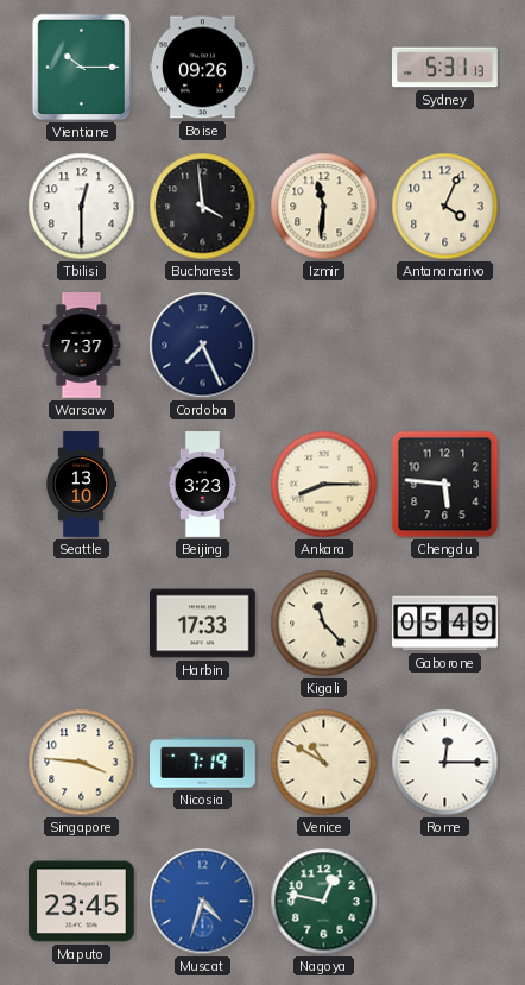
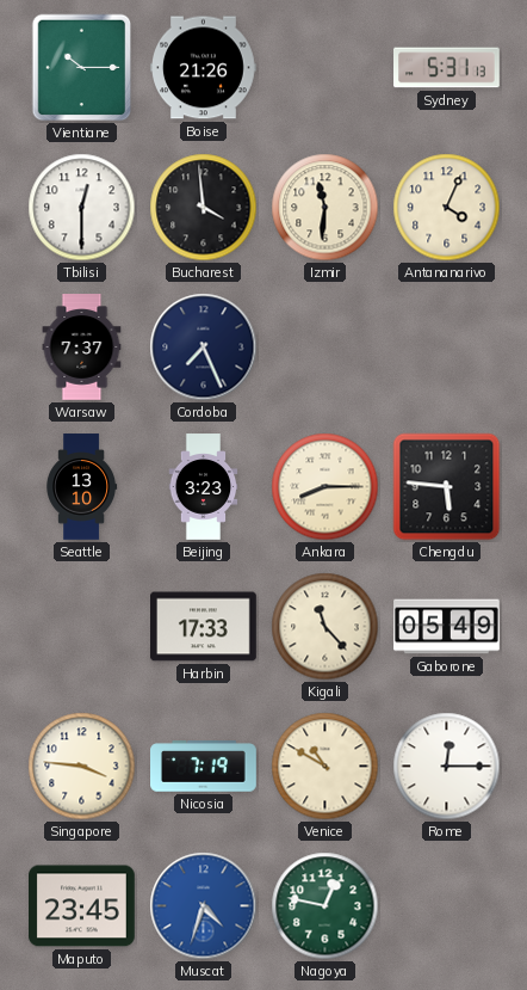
Boise: 09:26 -> 21:26 (204, 68)
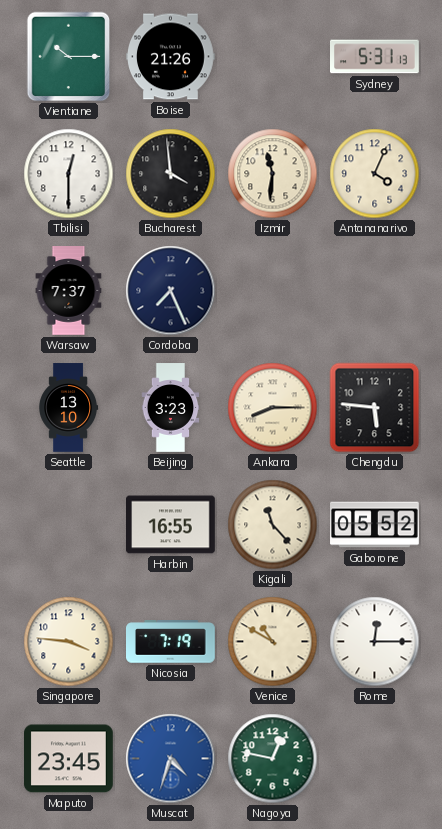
Harbin: 17:33 -> 16:55 (171, 525)
Gaborone: 05:49 -> 05:52 (375, 525)
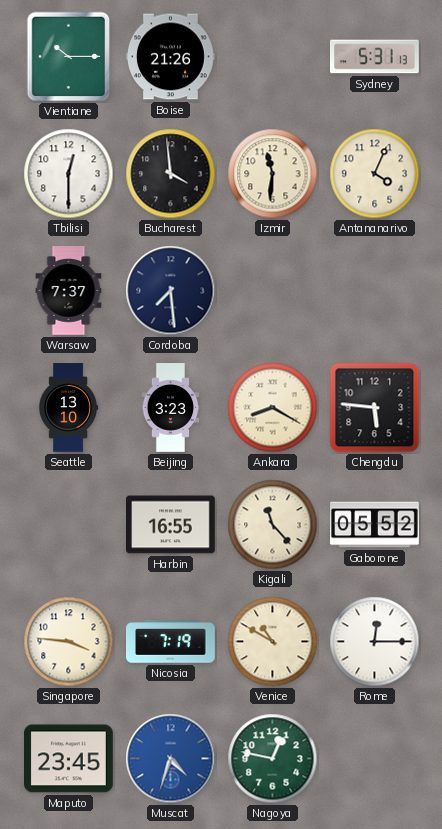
Cordoba: 7:26 -> 7:29 (171, 291)
Ankara: 8:15 -> 8:20 (273, 408)
